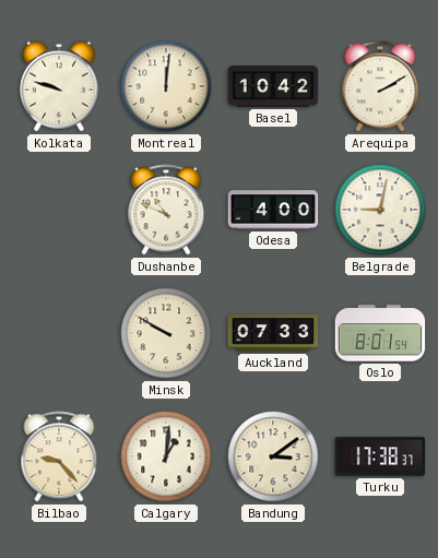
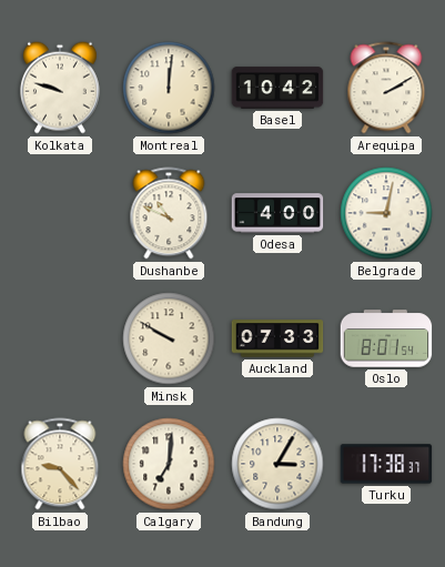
Calgary: 1:01 -> 7:01 (169, 464)
Bandung: 3:09 -> 3:05 (277, 464)
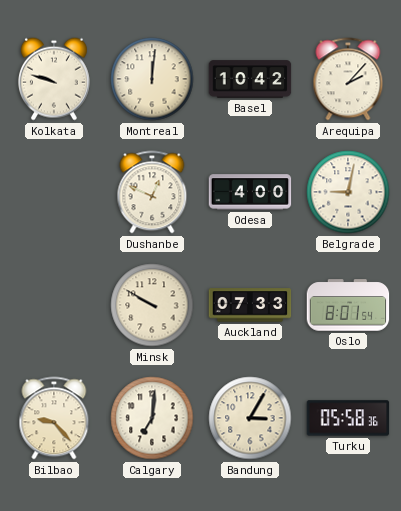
Arequipa: 2:10 -> 2:07 (348, 79)
Dushanbe: 10:49 -> 12:49 (152, 192)
Turku: 17:38 -> 05:58 (348, 418)
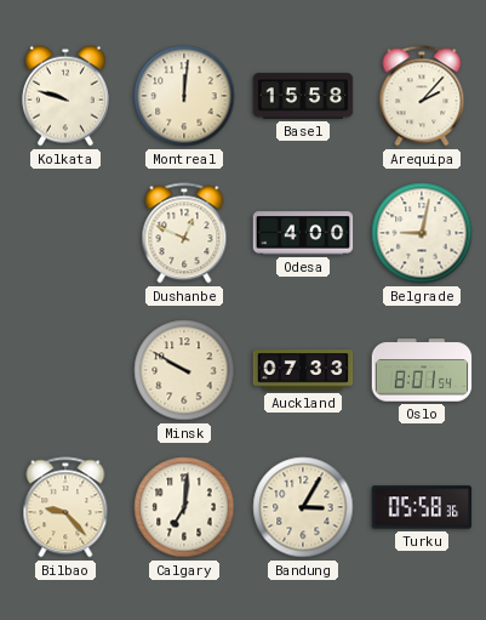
Basel: 10:42 -> 15:58 (303, 96)
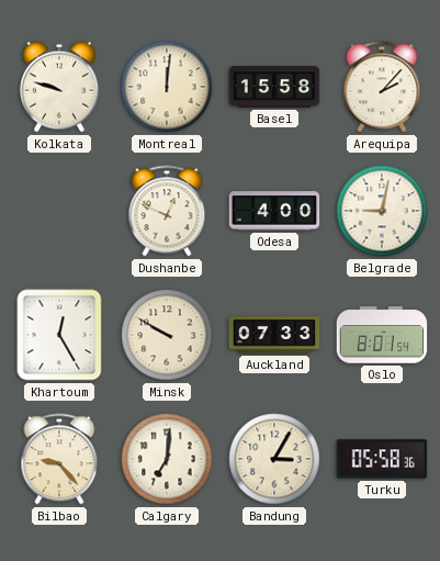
Khartoum: none -> 12:25 (59, 335)
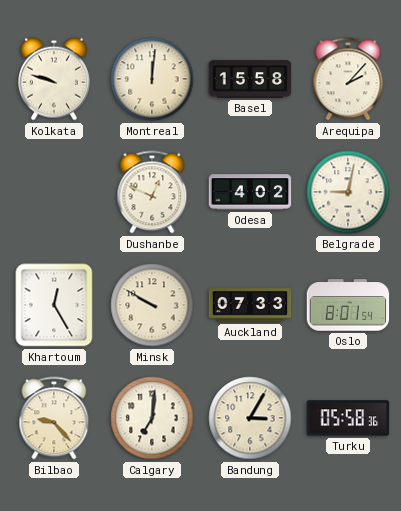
Odesa: 4:00 -> 4:02 (250, 192)
